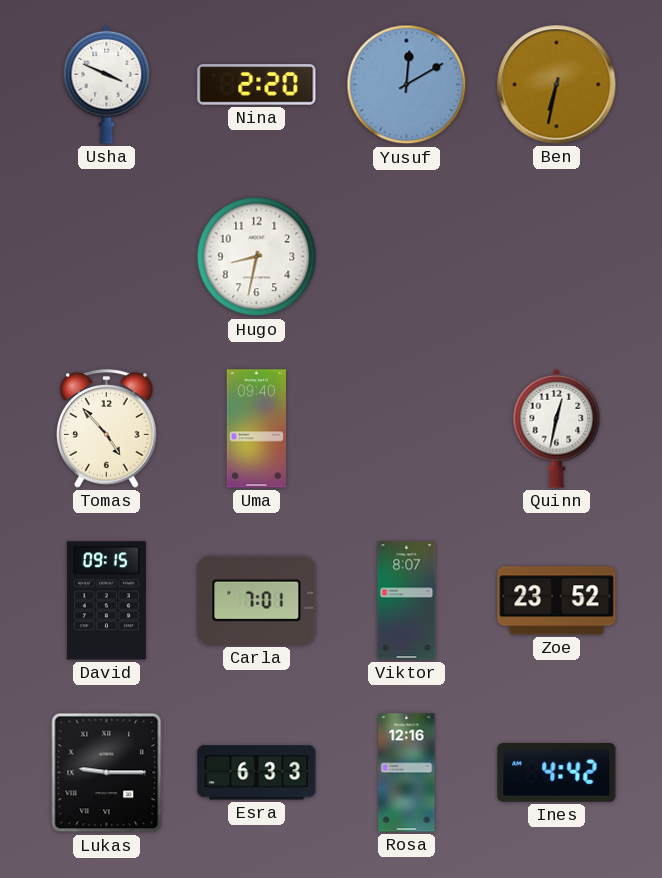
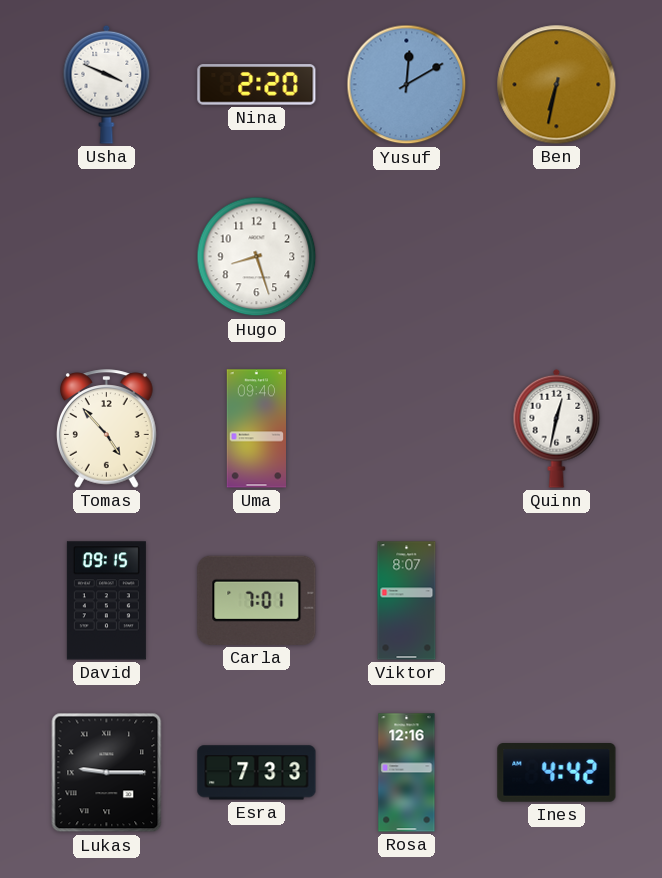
Hugo: 8:32 -> 8:27 (257, 257)
Zoe: 23:52 -> none (557, 601)
Esra: 6:33 -> 7:33 (257, 773)
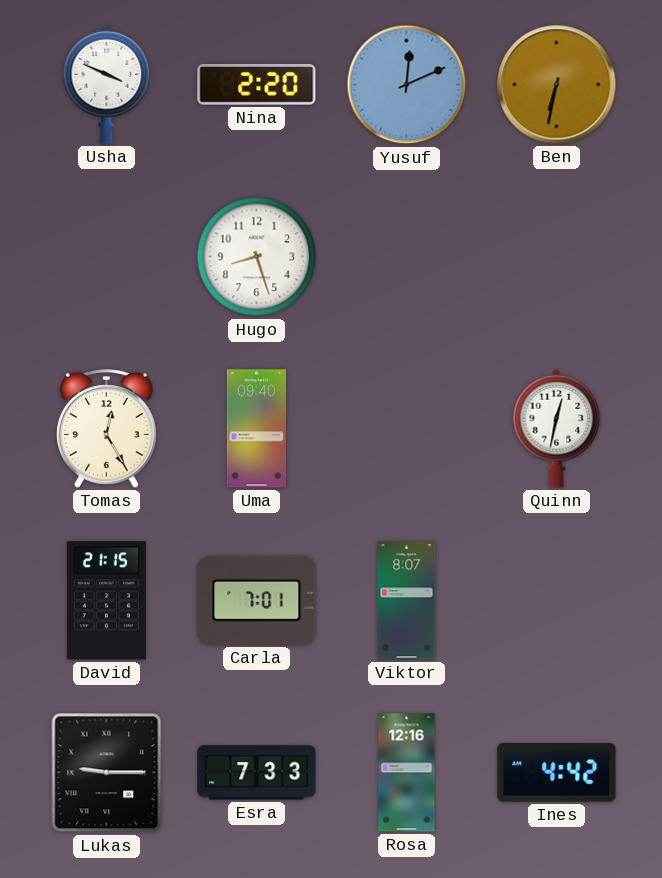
Yusuf: 12:10 -> 12:11 (407, 85)
Tomas: 4:53 -> 12:25 (107, 429)
David: 09:15 -> 21:15 (106, 601)
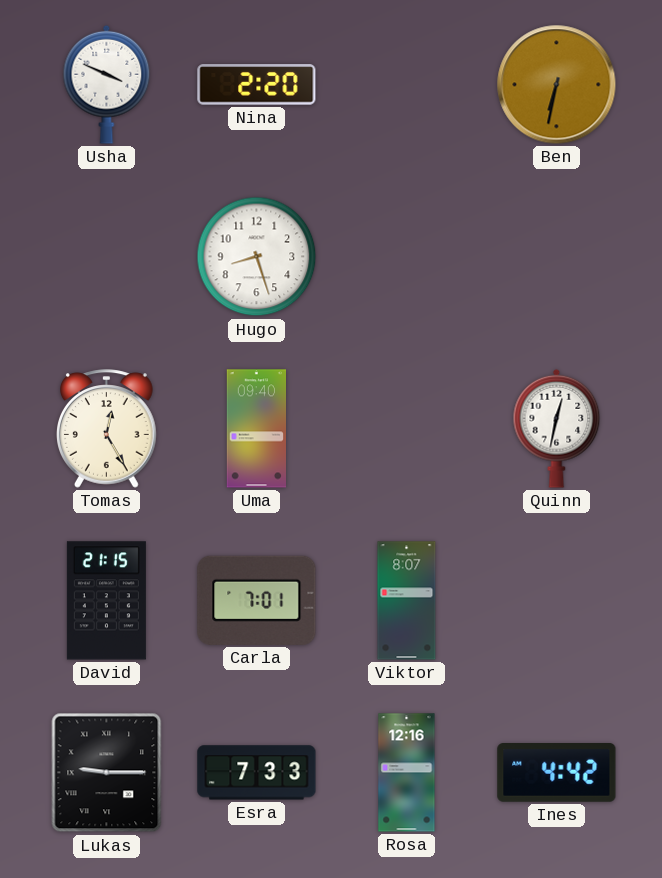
Yusuf: 12:11 -> none (407, 85)
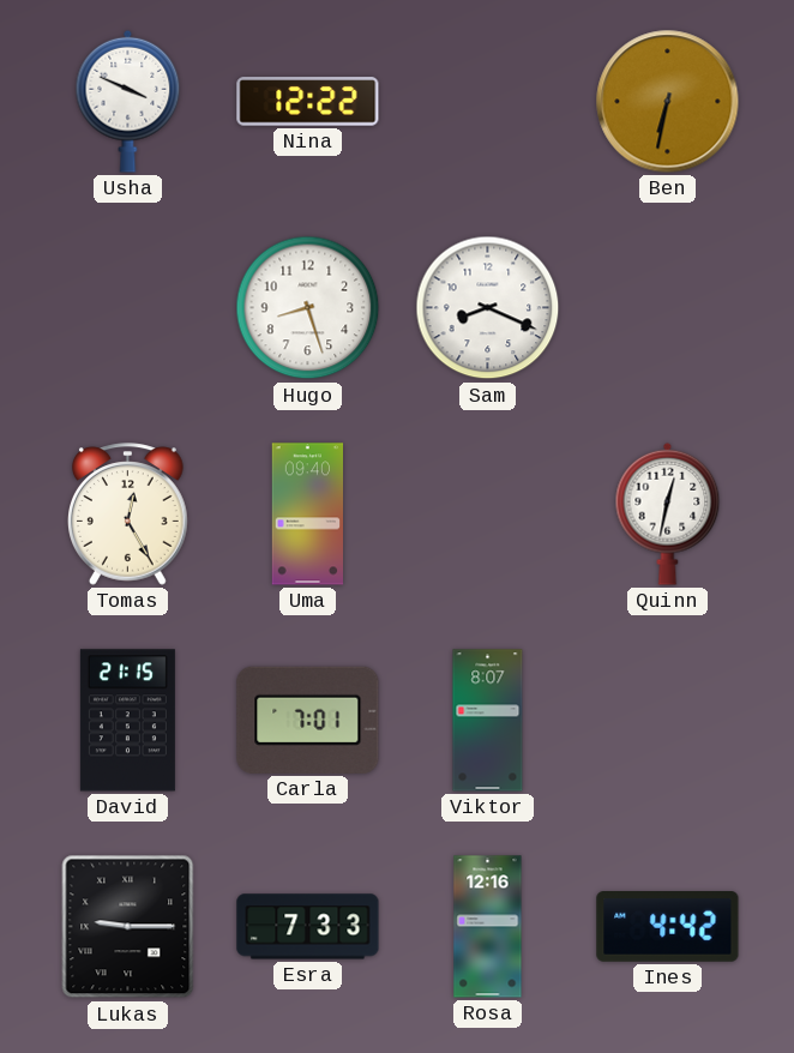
Nina: 2:20 -> 12:22 (308, 102)
Sam: none -> 8:19 (488, 308)
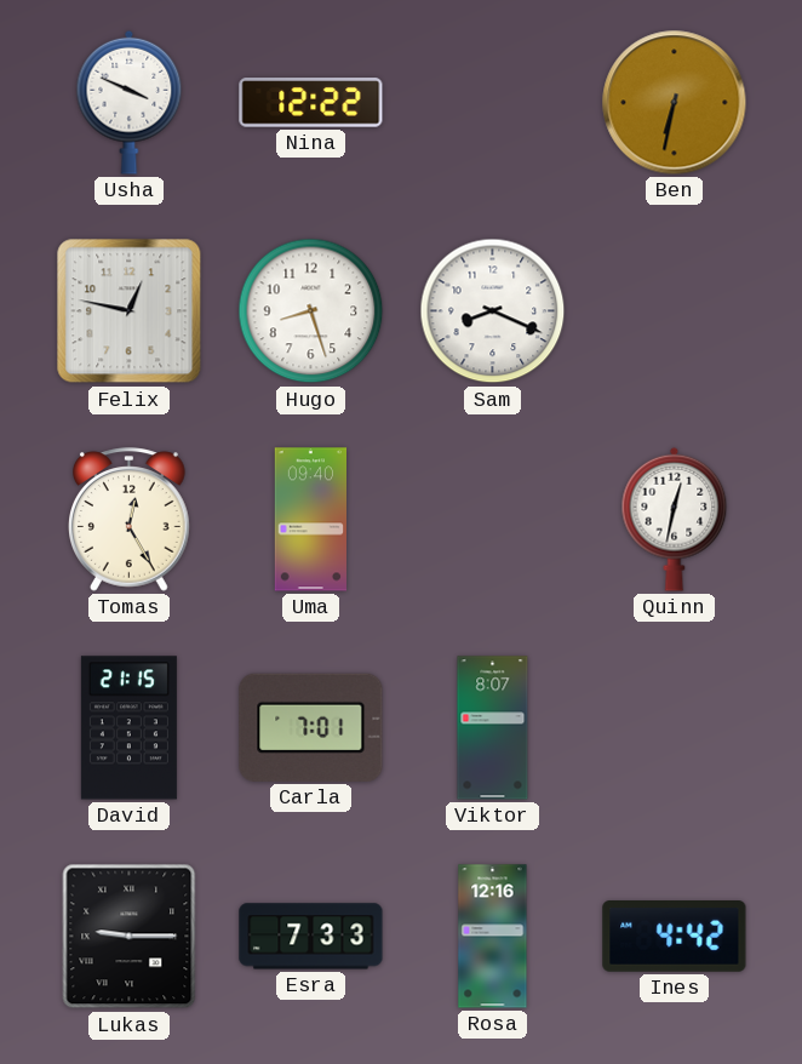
Felix: none -> 12:47 (130, 311)
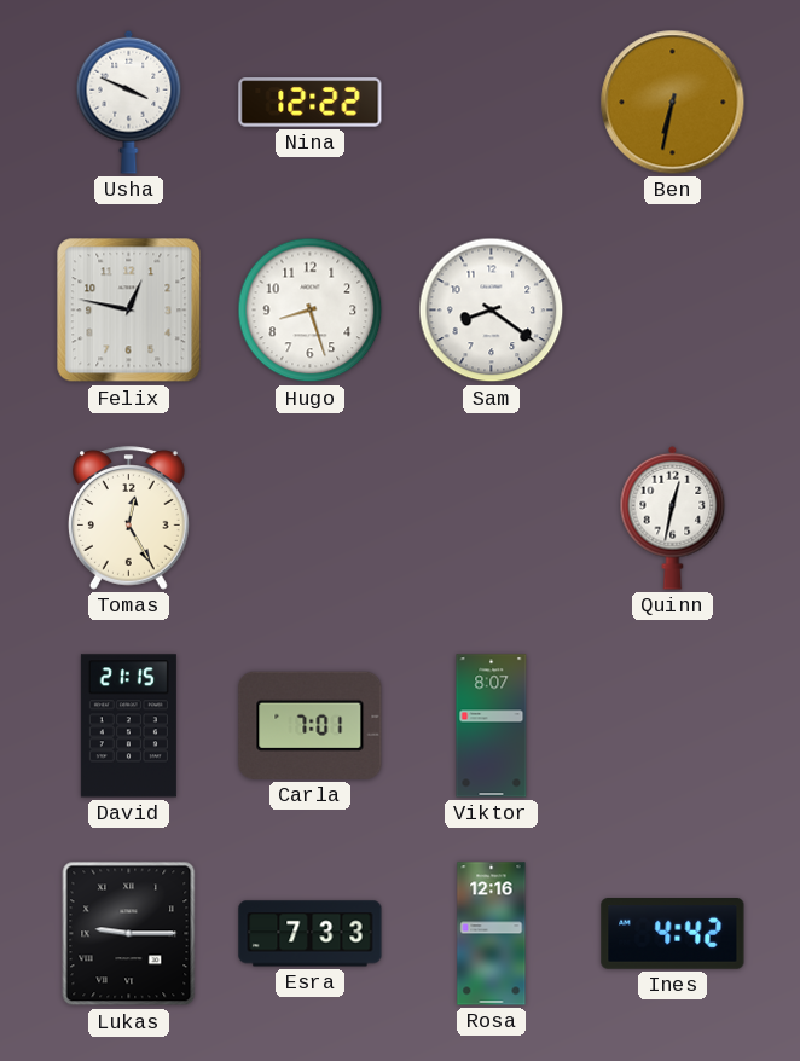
Sam: 8:19 -> 8:21 (492, 311)
Uma: 09:40 -> none (310, 520)
